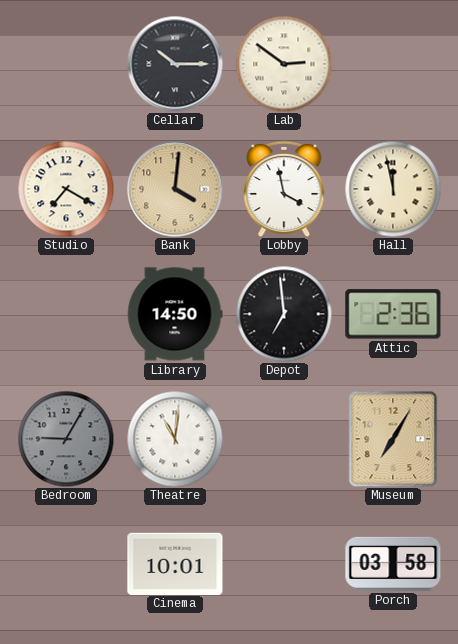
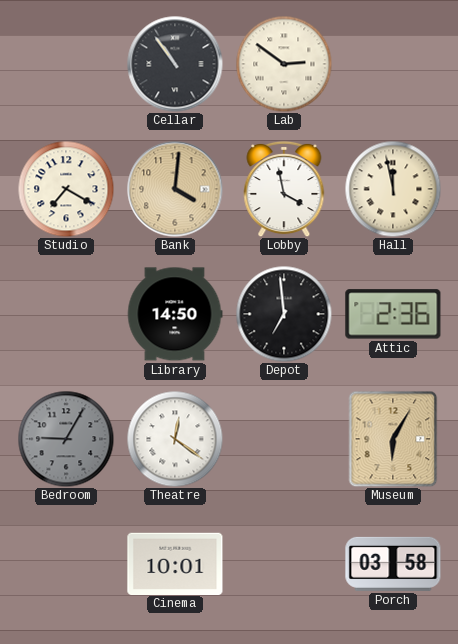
Cellar: 10:15 -> 10:54 (175, 64)
Theatre: 11:01 -> 12:21 (175, 439)
Museum: 7:05 -> 6:05 (393, 439)
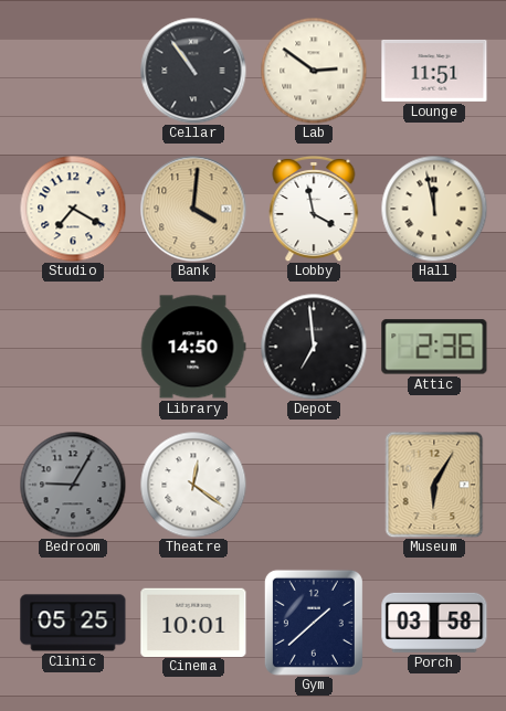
Lounge: none -> 11:51 (434, 71)
Clinic: none -> 05:25 (73, 623)
Gym: none -> 1:38 (314, 623)
